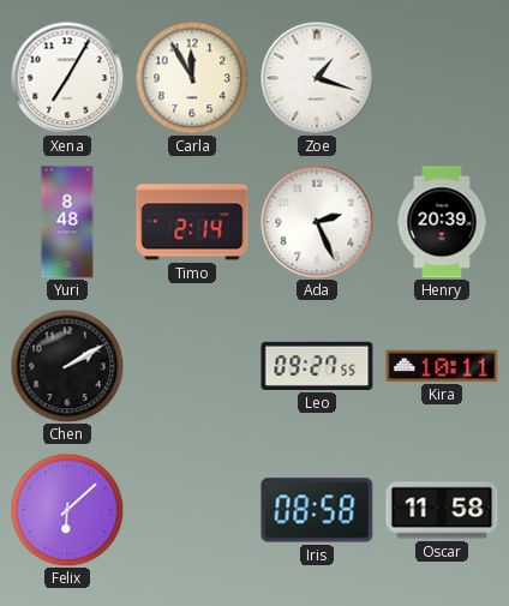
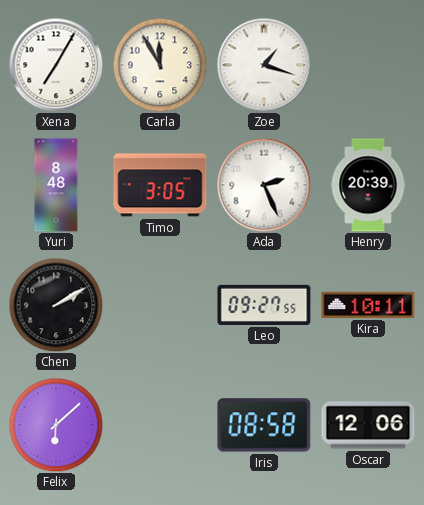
Timo: 2:14 -> 3:05 (160, 185)
Oscar: 11:58 -> 12:06 (368, 425)
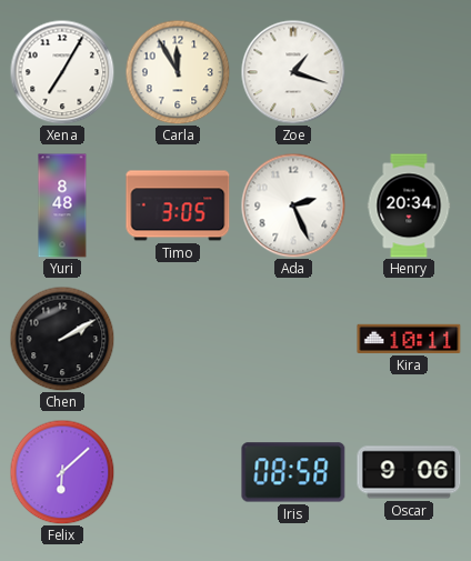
Henry: 20:39 -> 20:34 (409, 206)
Leo: 09:27 -> none (264, 305)
Oscar: 12:06 -> 9:06 (409, 472)
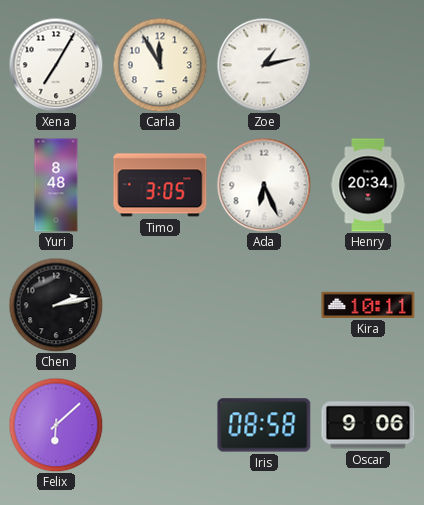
Zoe: 1:18 -> 1:13 (264, 65)
Ada: 2:26 -> 6:26 (264, 185)
Chen: 2:10 -> 2:13 (56, 305)
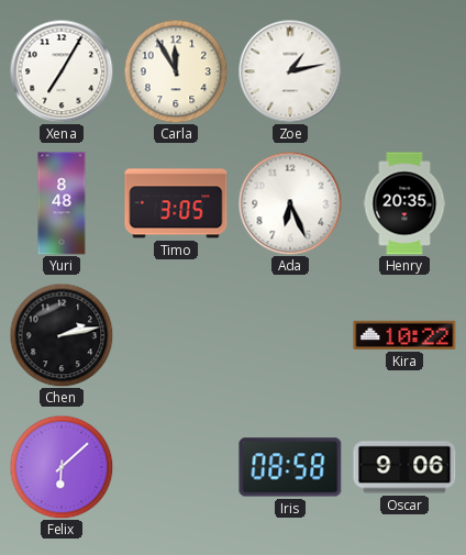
Henry: 20:34 -> 20:35 (404, 203)
Kira: 10:11 -> 10:22 (404, 335)
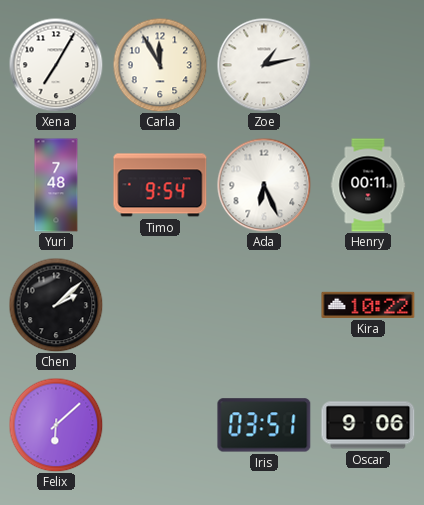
Yuri: 8:48 -> 7:48 (56, 185)
Timo: 3:05 -> 9:54 (160, 185)
Henry: 20:35 -> 00:11 (368, 185)
Chen: 2:13 -> 2:08 (56, 305)
Iris: 08:58 -> 03:51 (264, 425)
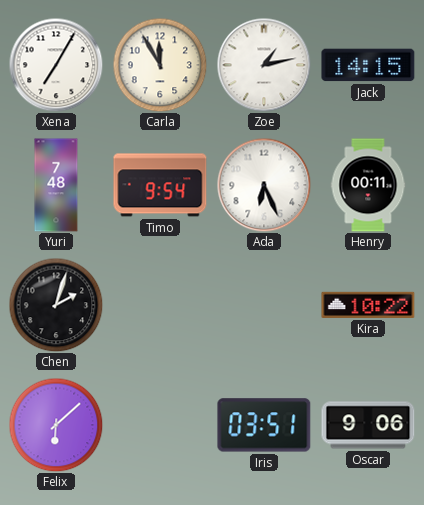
Jack: none -> 14:15 (368, 65)
Chen: 2:08 -> 2:03 (56, 305)
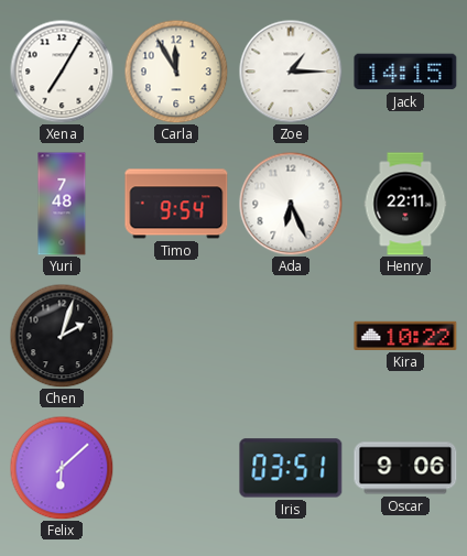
Zoe: 1:13 -> 1:15 (291, 72)
Henry: 00:11 -> 22:11 (405, 204)
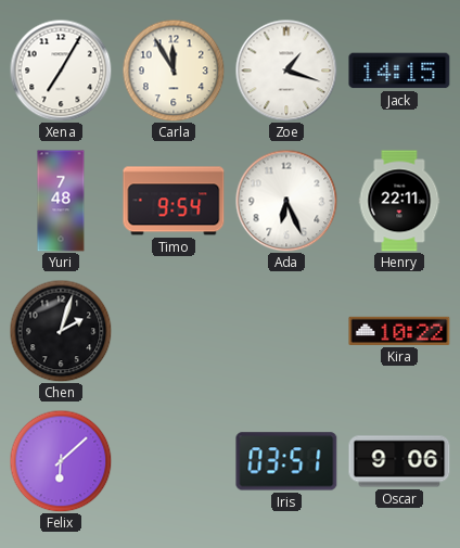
Zoe: 1:15 -> 1:18 (286, 71)
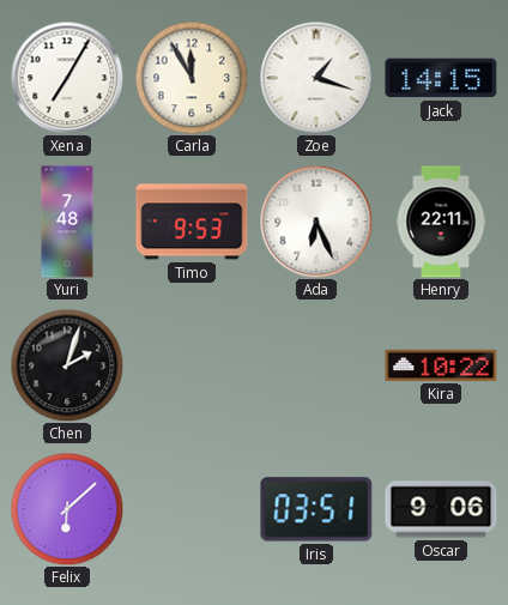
Timo: 9:54 -> 9:53 (192, 222)
